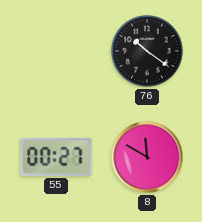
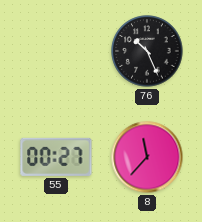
76: 10:21 -> 10:26 (147, 51)
8: 11:50 -> 11:37 (147, 157)
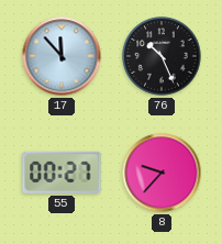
17: none -> 11:53 (62, 56)
8: 11:37 -> 9:37 (162, 173)
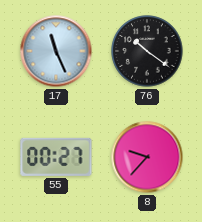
17: 11:53 -> 11:26 (56, 51)
76: 10:26 -> 10:21 (147, 51)
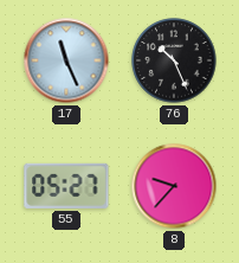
76: 10:21 -> 10:26 (174, 60)
55: 00:27 -> 05:27 (66, 186)
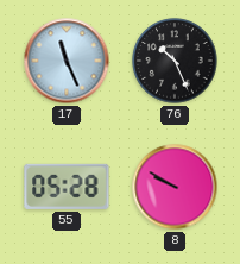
55: 05:27 -> 05:28 (67, 187)
8: 9:37 -> 9:50 (175, 187)
